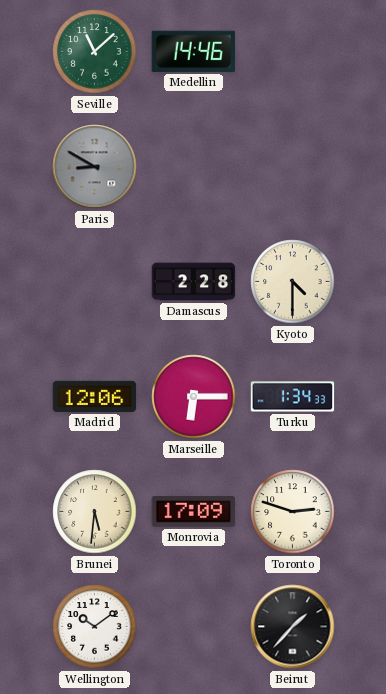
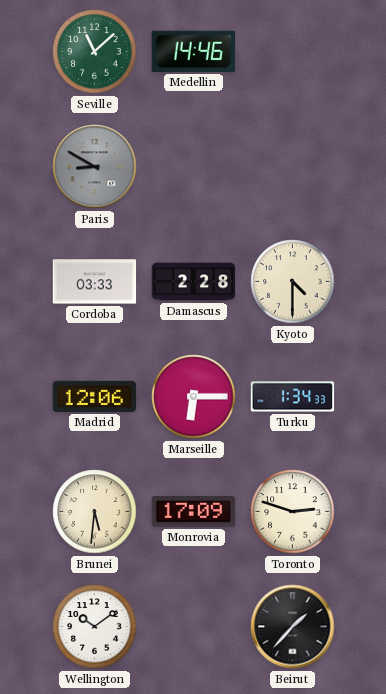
Cordoba: none -> 03:33 (95, 282)
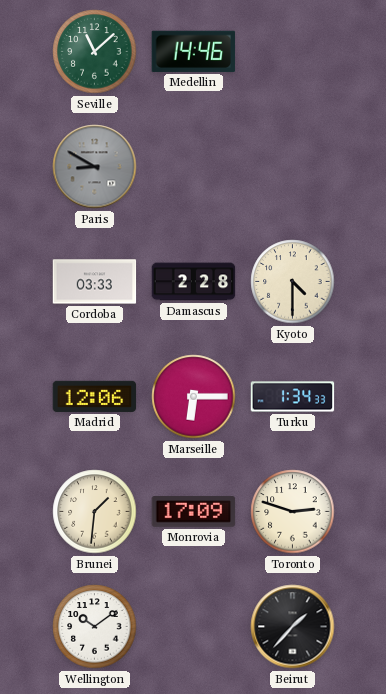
Brunei: 5:31 -> 1:31 (95, 512)
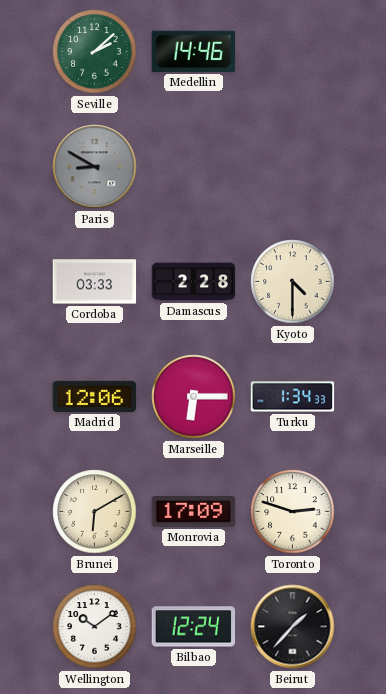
Seville: 11:08 -> 2:08 (95, 52)
Brunei: 1:31 -> 6:10 (95, 512)
Bilbao: none -> 12:24 (194, 627)
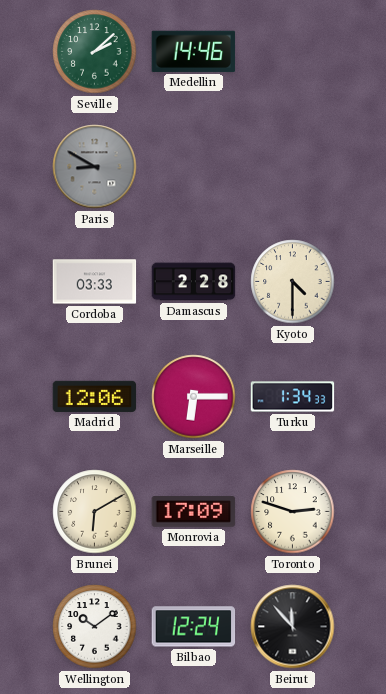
Beirut: 1:37 -> 11:53 (293, 627)
